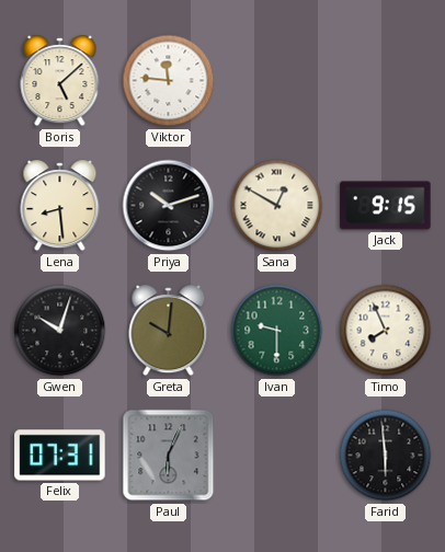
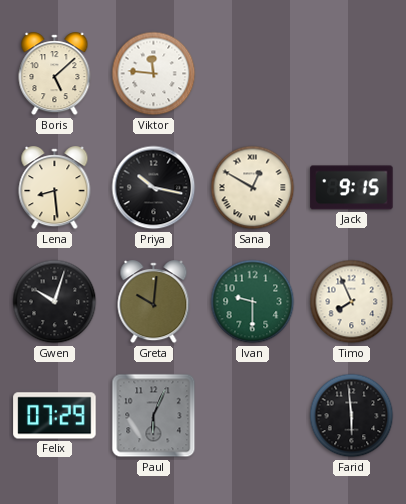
Priya: 10:12 -> 10:17 (154, 188)
Felix: 07:31 -> 07:29 (55, 416)
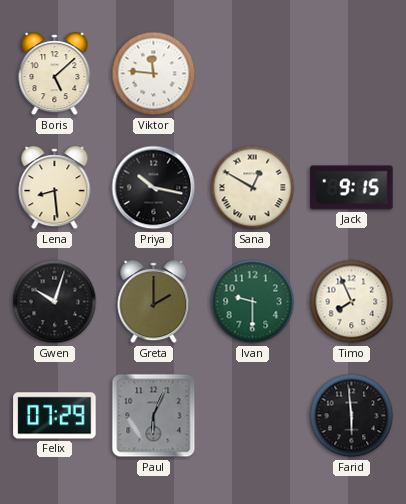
Greta: 10:01 -> 2:00 (154, 302)
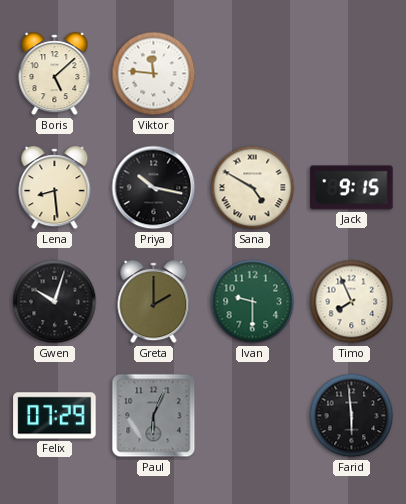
Sana: 12:50 -> 4:50 (253, 188)
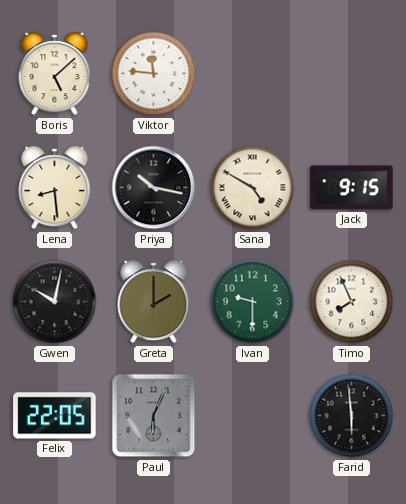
Gwen: 10:03 -> 10:02 (55, 302)
Felix: 07:29 -> 22:05 (55, 416)
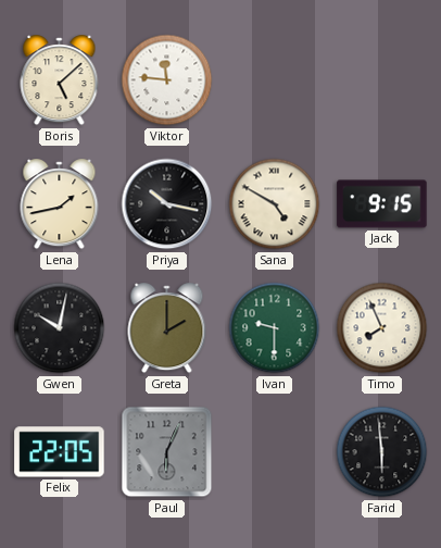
Lena: 8:29 -> 1:43 (60, 204)
